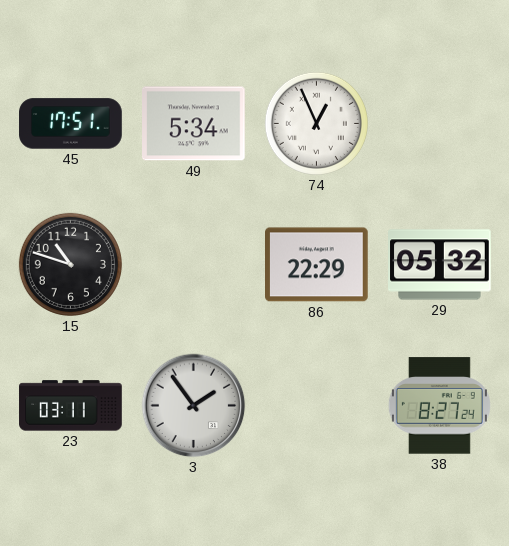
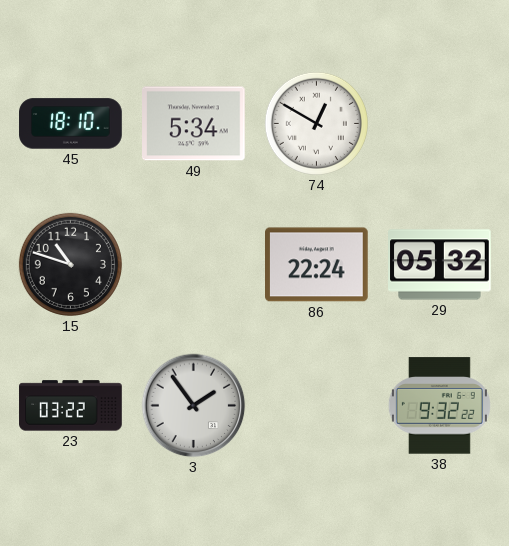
45: 17:51 -> 18:10 (71, 124)
74: 12:56 -> 12:50 (316, 123)
86: 22:29 -> 22:24 (317, 265)
23: 03:11 -> 03:22 (71, 406)
38: 8:27 -> 9:32 (439, 406)
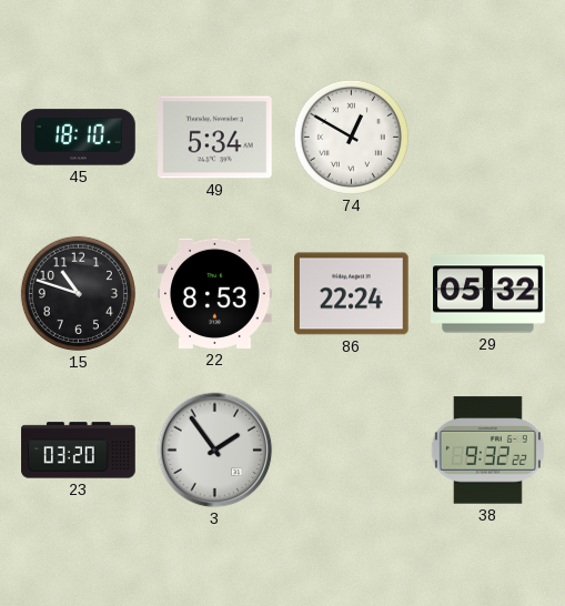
22: none -> 8:53 (215, 293)
23: 03:22 -> 03:20 (79, 451)
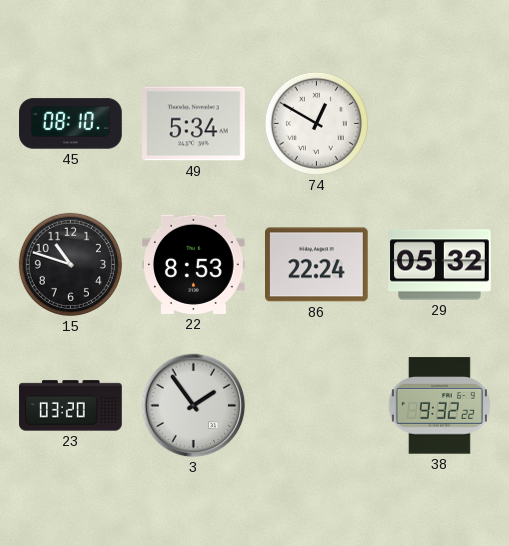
45: 18:10 -> 08:10 (71, 124)
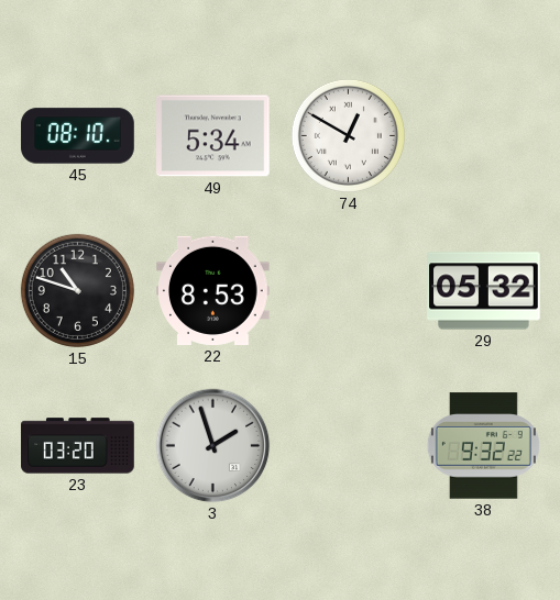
86: 22:24 -> none (317, 265)
3: 1:54 -> 1:57 (213, 446)
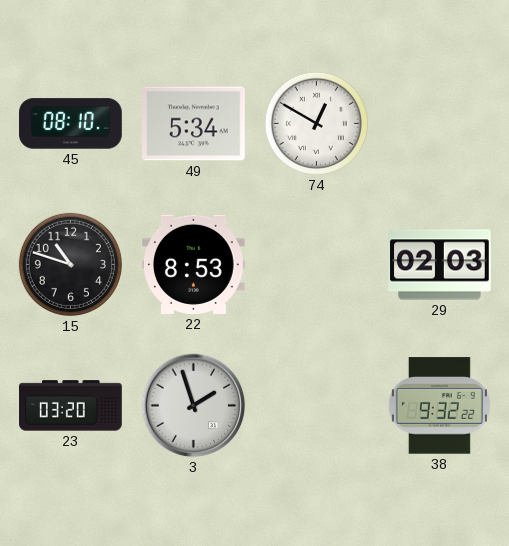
29: 05:32 -> 02:03 (440, 265)
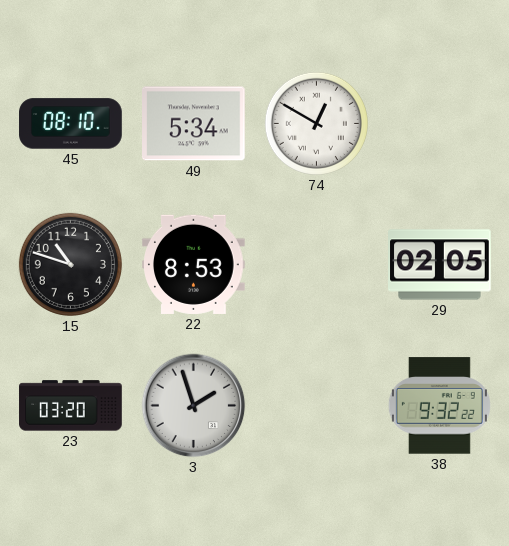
29: 02:03 -> 02:05 (440, 265)
